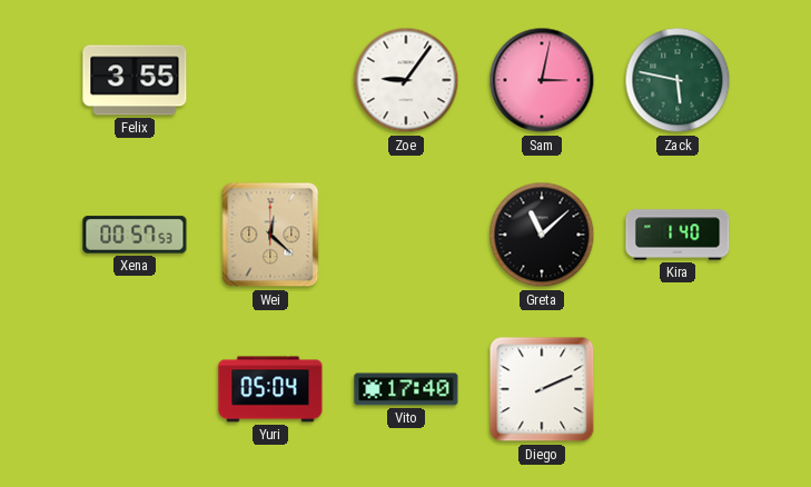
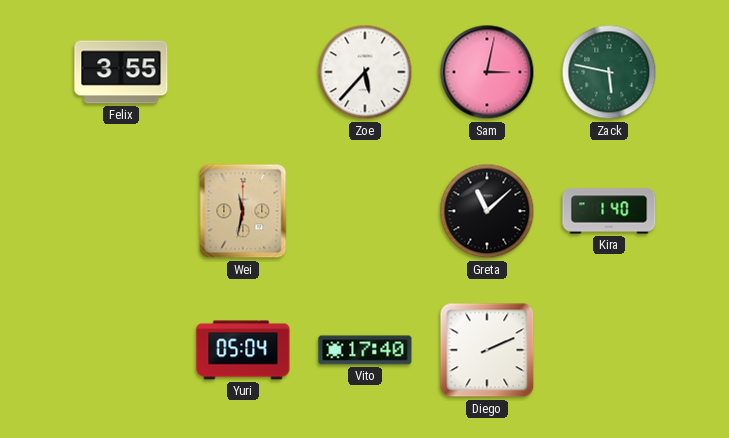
Zoe: 9:06 -> 5:37 (365, 72)
Xena: 00:57 -> none (135, 235)
Wei: 12:22 -> 11:32 (243, 211)
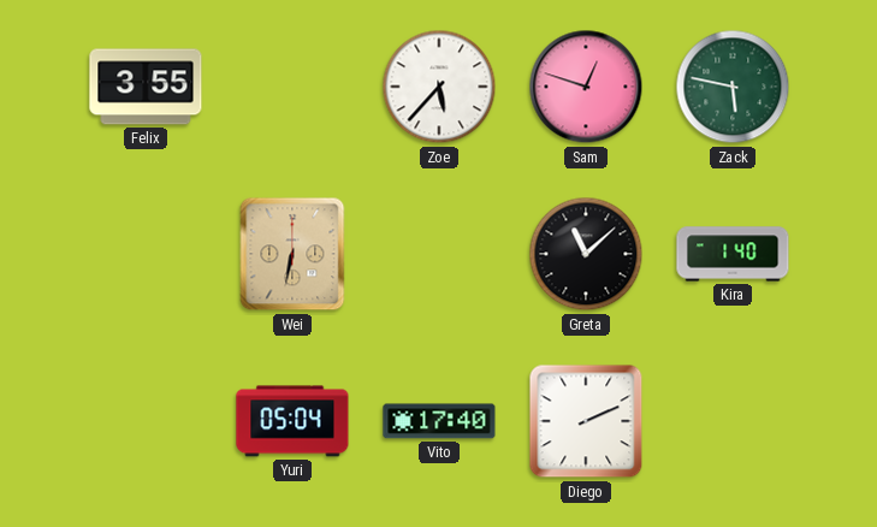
Sam: 3:02 -> 12:48 (586, 87)
Wei: 11:32 -> 6:32 (292, 254)
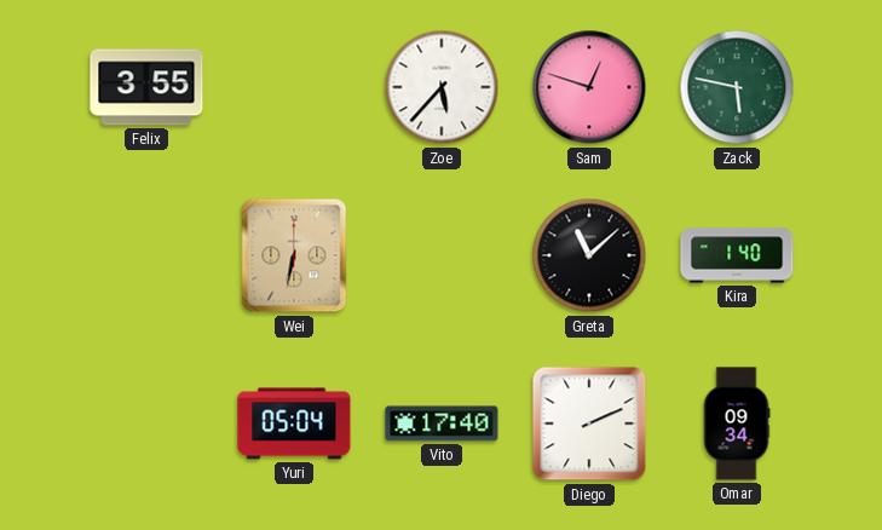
Omar: none -> 09:34 (737, 424)
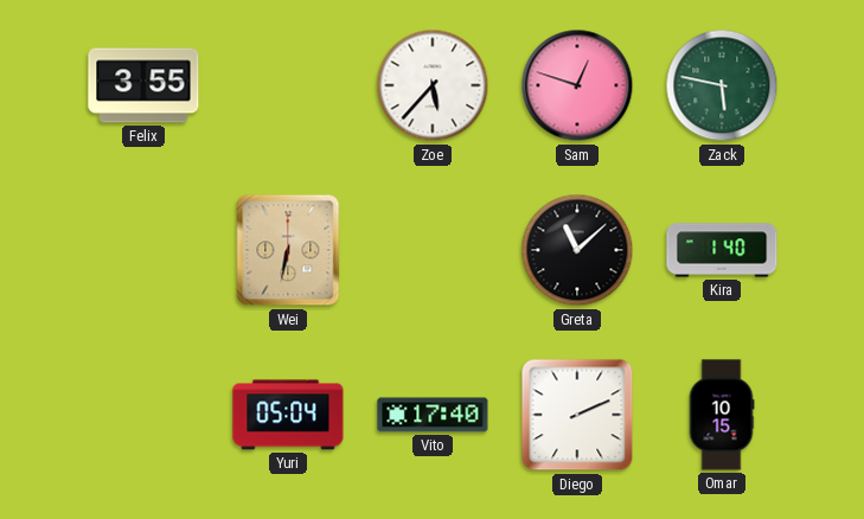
Omar: 09:34 -> 10:15 (722, 415)
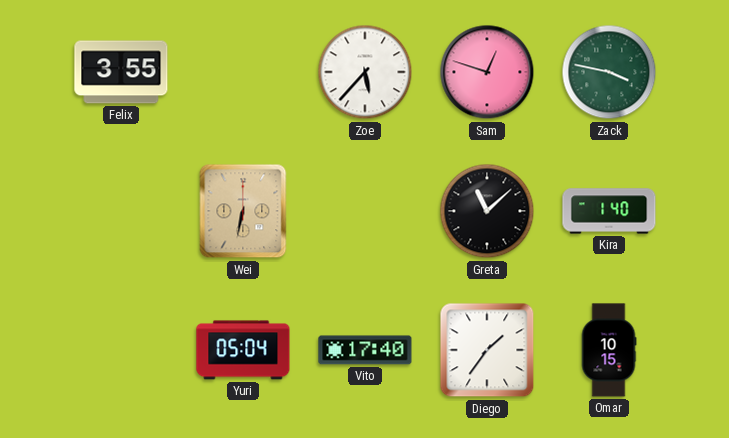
Zack: 5:47 -> 3:47 (609, 72)
Diego: 2:11 -> 1:36 (487, 350)
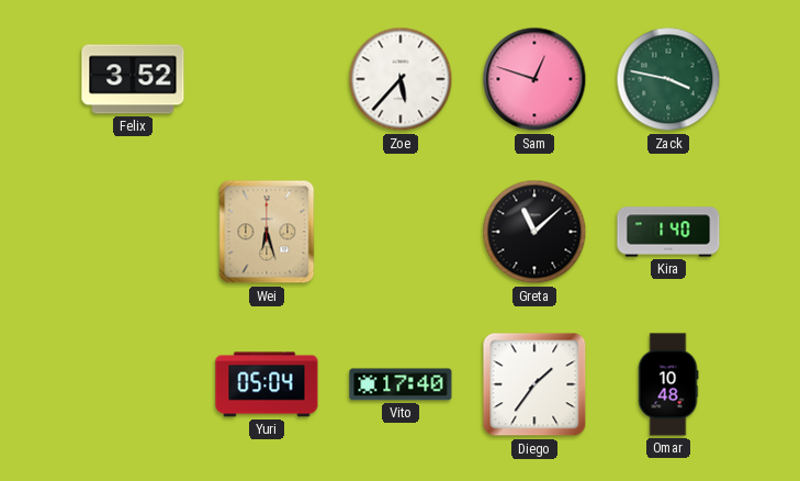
Felix: 3:55 -> 3:52 (133, 79)
Wei: 6:32 -> 6:27 (267, 232)
Omar: 10:15 -> 10:48 (668, 384)
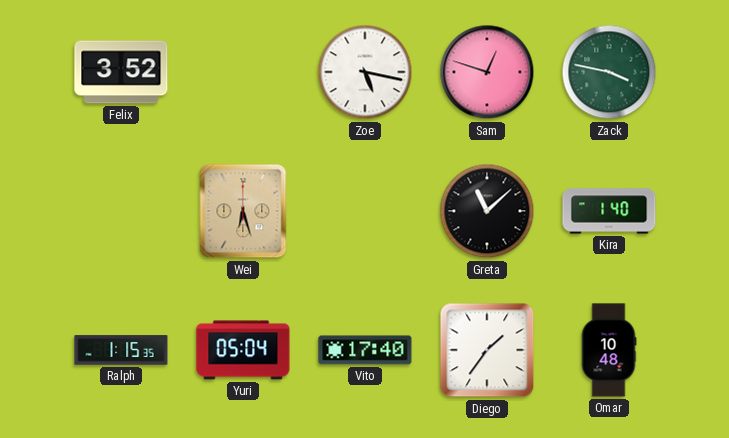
Zoe: 5:37 -> 5:17 (365, 72)
Ralph: none -> 1:15 (121, 350)
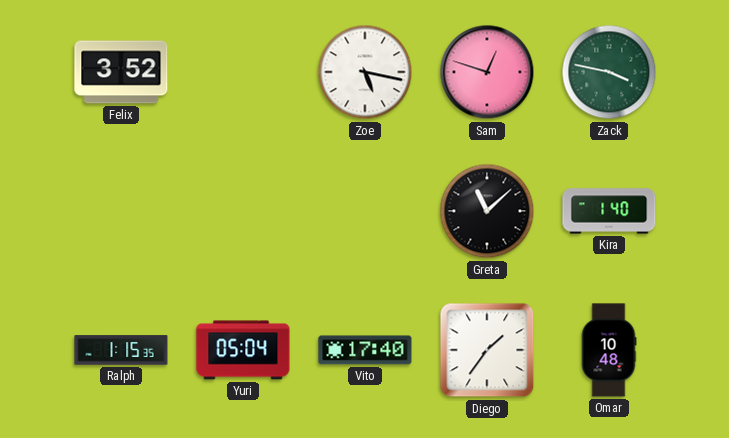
Wei: 6:27 -> none (243, 211)
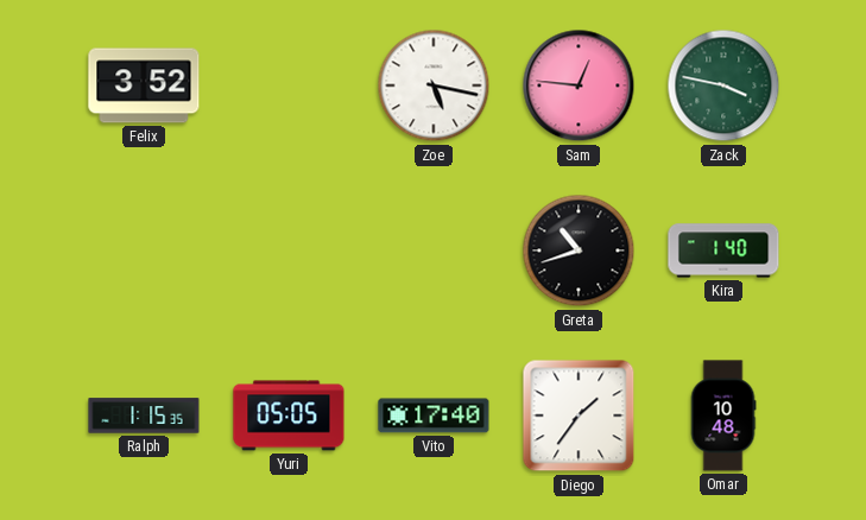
Sam: 12:48 -> 12:46 (579, 85)
Greta: 11:08 -> 10:42 (579, 251)
Yuri: 05:04 -> 05:05 (289, 416)
